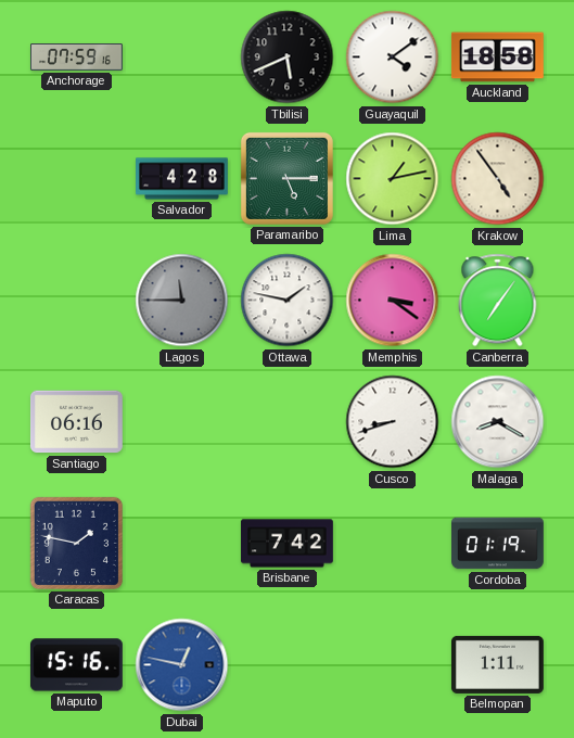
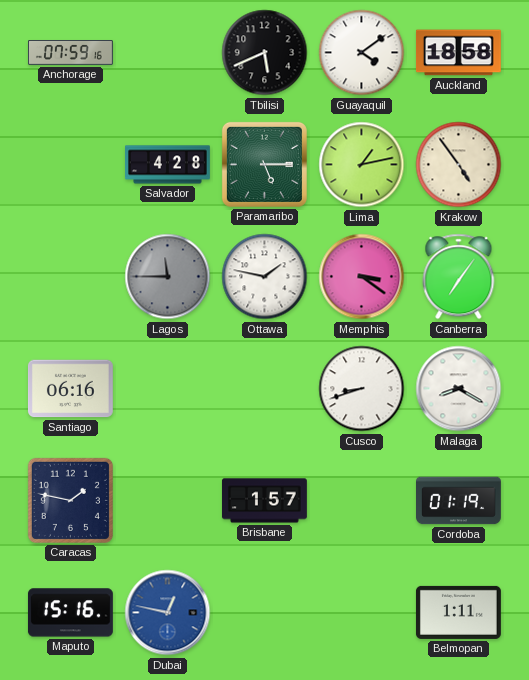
Brisbane: 7:42 -> 1:57 (265, 501)
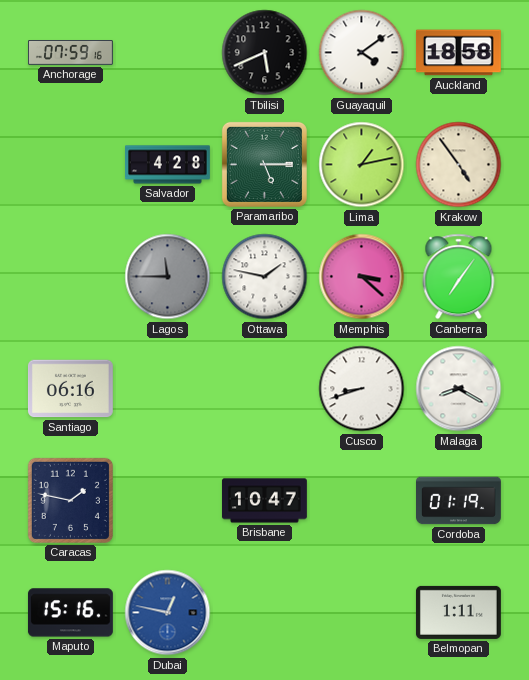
Memphis: 3:21 -> 3:22 (362, 277)
Brisbane: 1:57 -> 10:47 (265, 501)
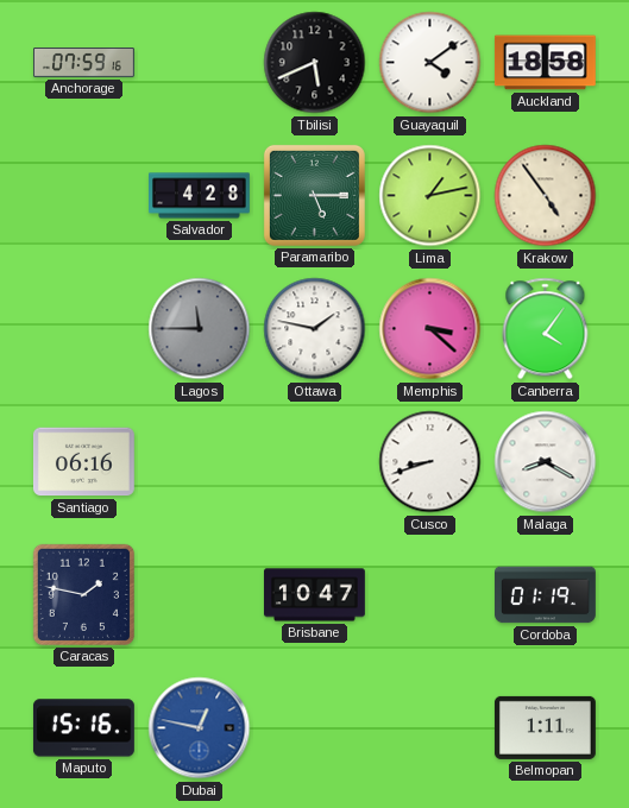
Canberra: 7:06 -> 4:06 (546, 329)
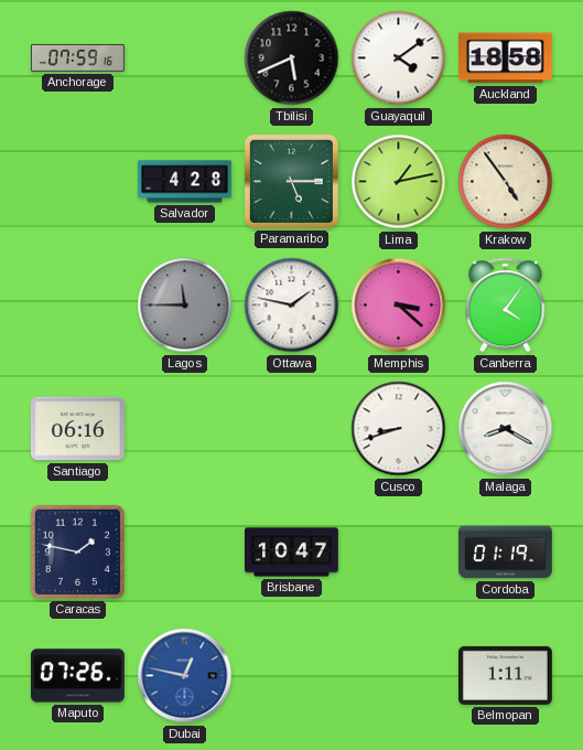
Maputo: 15:16 -> 07:26 (77, 676)
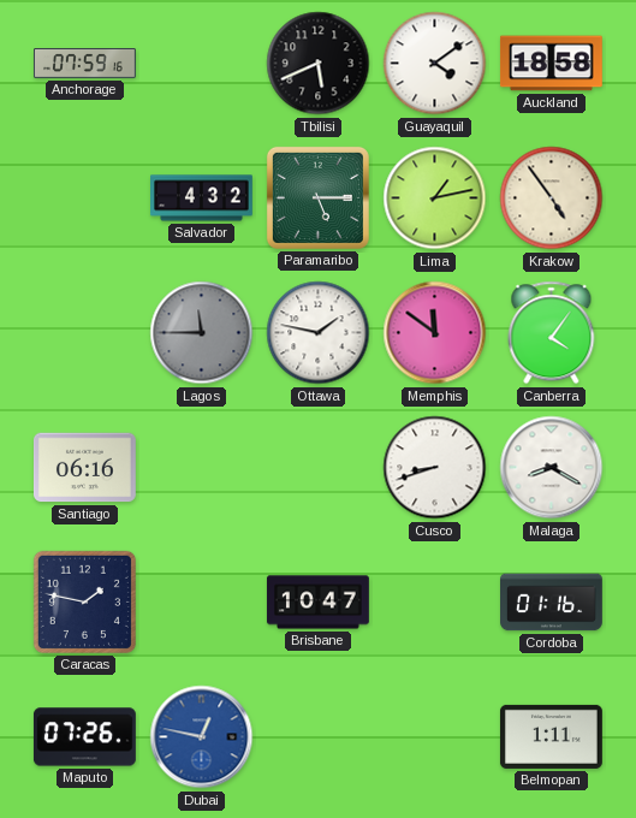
Salvador: 4:28 -> 4:32 (202, 198)
Memphis: 3:22 -> 11:51 (435, 333)
Cordoba: 01:19 -> 01:16 (552, 603)
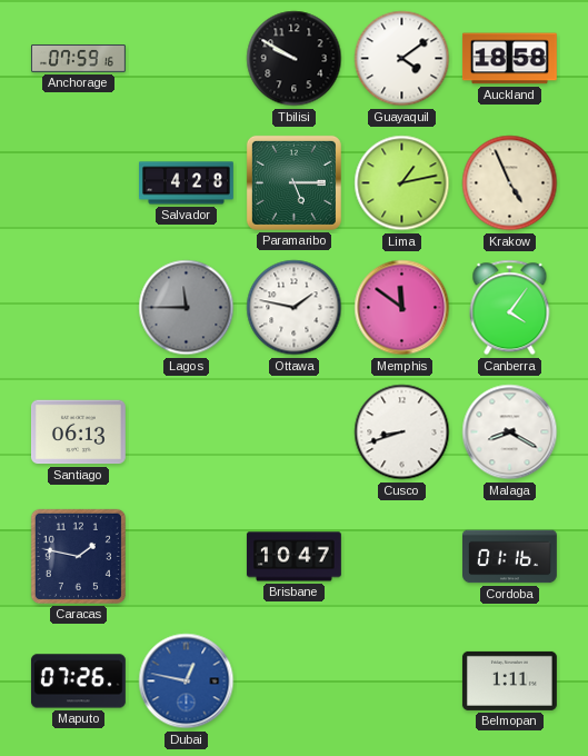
Tbilisi: 5:41 -> 9:50 (295, 59)
Salvador: 4:32 -> 4:28 (187, 183)
Krakow: 4:54 -> 4:56 (510, 183)
Santiago: 06:16 -> 06:13 (78, 432)
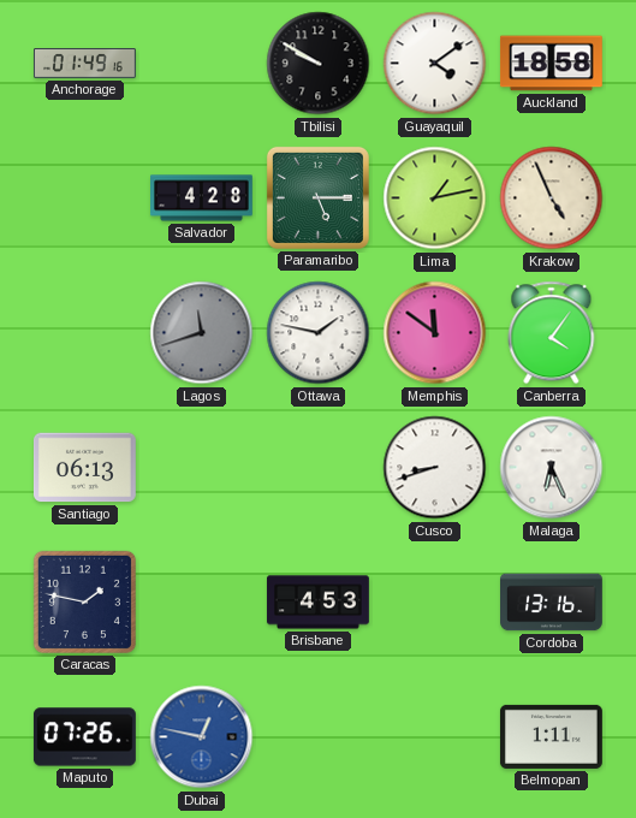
Anchorage: 07:59 -> 01:49 (85, 64)
Lagos: 11:45 -> 11:42 (202, 333)
Malaga: 8:20 -> 6:26 (552, 468)
Brisbane: 10:47 -> 4:53 (319, 603)
Cordoba: 01:16 -> 13:16 (552, 603)
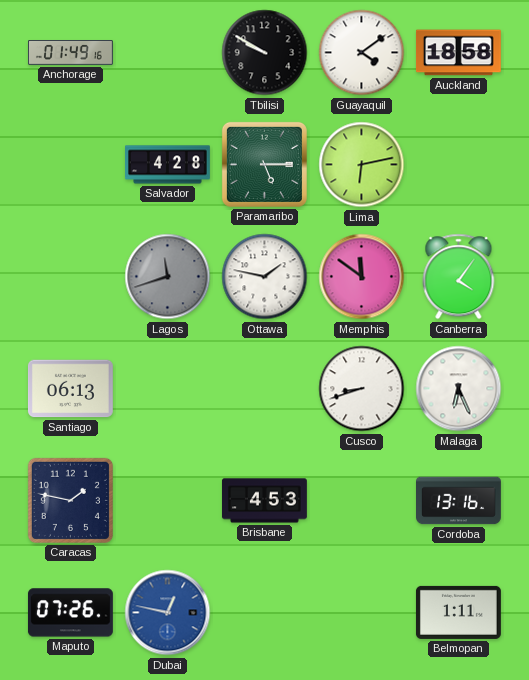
Lima: 1:13 -> 6:13 (362, 165)
Krakow: 4:56 -> none (552, 198)
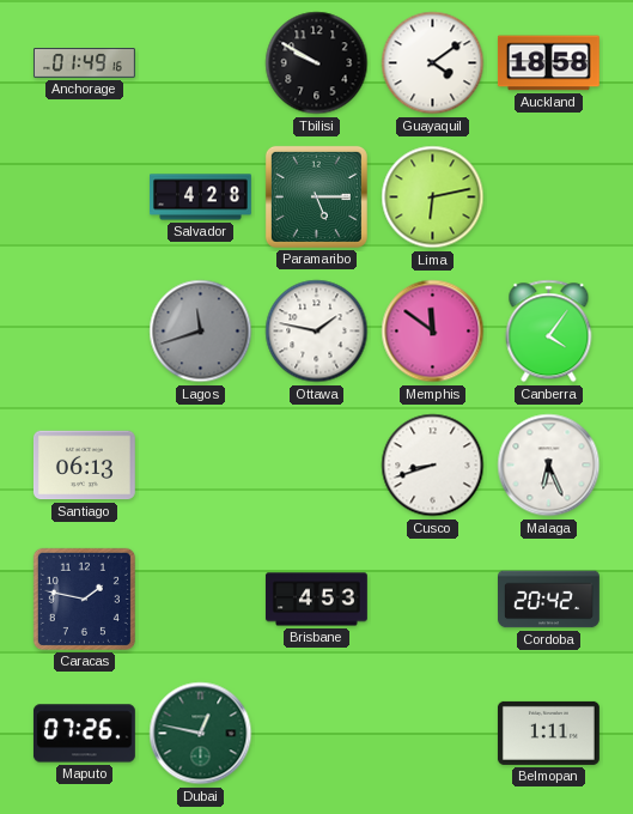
Cordoba: 13:16 -> 20:42 (549, 600)
Dubai dial: blue -> green (201, 734)
